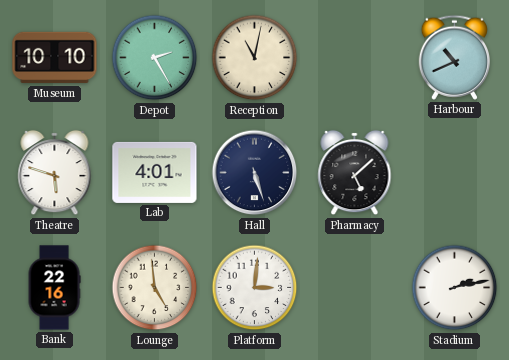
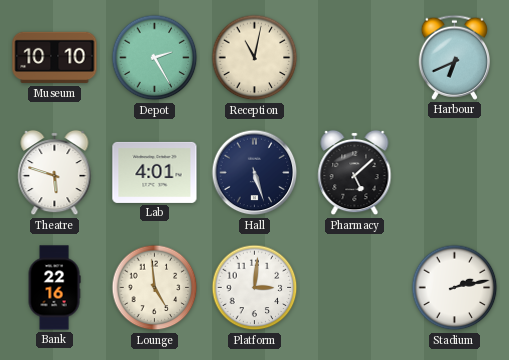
Harbour: 10:41 -> 6:41 (454, 57)
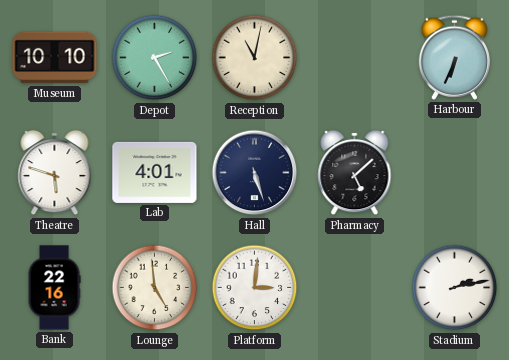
Harbour: 6:41 -> 6:34 (454, 57)
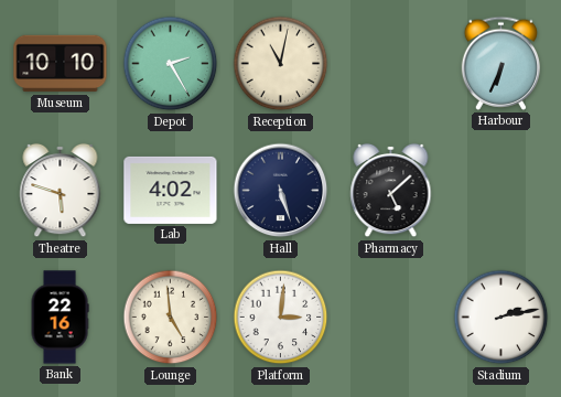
Lab: 4:01 -> 4:02 (171, 190)
